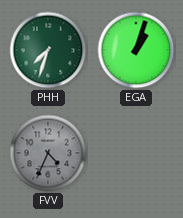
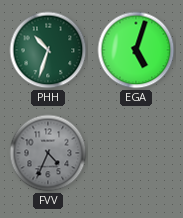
PHH: 7:33 -> 10:33 (48, 50)
EGA: 1:03 -> 5:03 (136, 50)
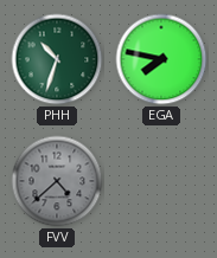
EGA: 5:03 -> 7:47 (161, 59)
FVV: 4:34 -> 4:38 (57, 181)
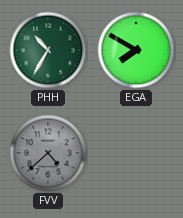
PHH: 10:33 -> 10:35 (48, 50)
EGA: 7:47 -> 7:50 (136, 50)
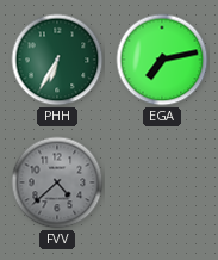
PHH: 10:35 -> 6:35 (57, 60)
EGA: 7:50 -> 7:13 (162, 60)
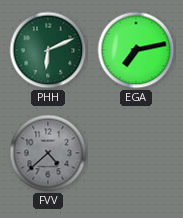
PHH: 6:35 -> 6:11 (48, 50)
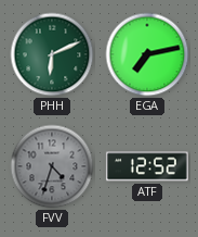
FVV: 4:38 -> 4:33 (52, 166)
ATF: none -> 12:52 (147, 166)
